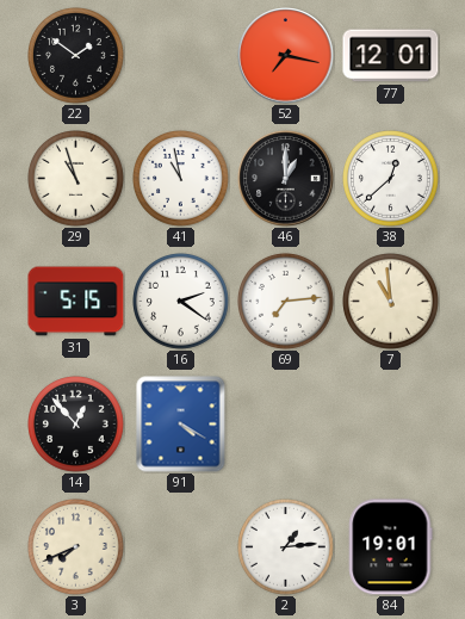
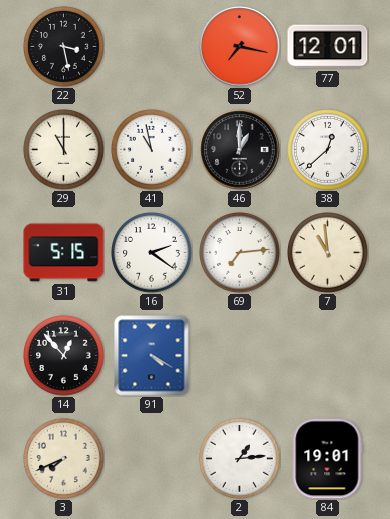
22: 1:51 -> 3:28 (64, 47)
29: 10:57 -> 11:00 (64, 150)
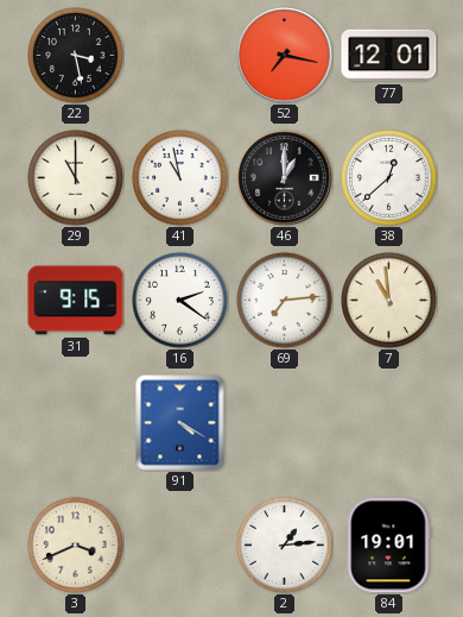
31: 5:15 -> 9:15 (76, 301)
14: 12:53 -> none (64, 356)
3: 7:41 -> 3:41 (76, 546)
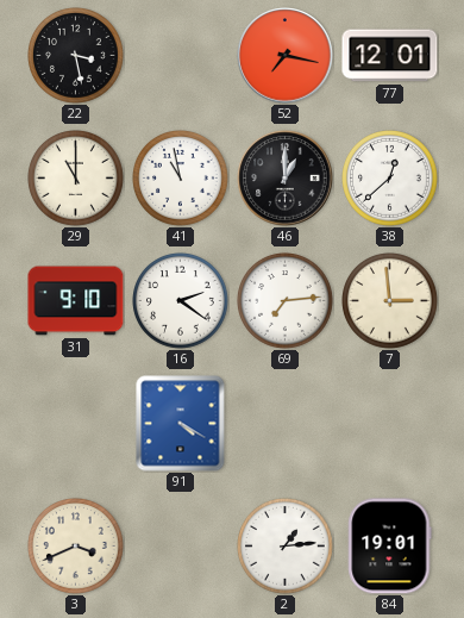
31: 9:15 -> 9:10 (76, 301)
7: 10:59 -> 2:59 (390, 301)
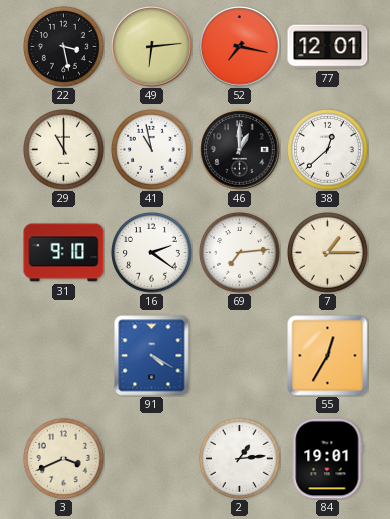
49: none -> 6:14 (152, 47)
7: 2:59 -> 1:15 (328, 253)
55: none -> 12:35 (328, 356)
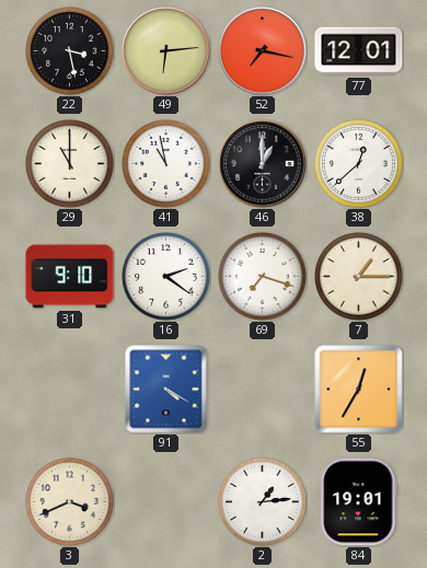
69: 7:14 -> 7:18 (263, 277)
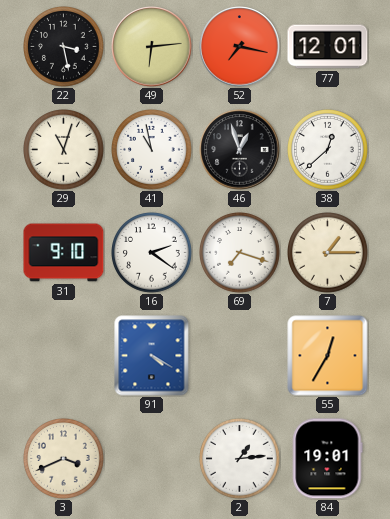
29: 11:00 -> 11:03 (64, 150)
46: 1:00 -> 12:57 (240, 150)
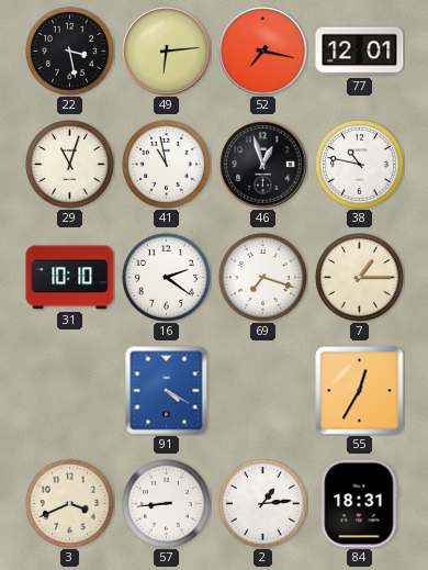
38: 12:38 -> 10:47 (360, 165)
31: 9:10 -> 10:10 (70, 278)
57: none -> 8:44 (167, 504)
84: 19:01 -> 18:31 (360, 504)
